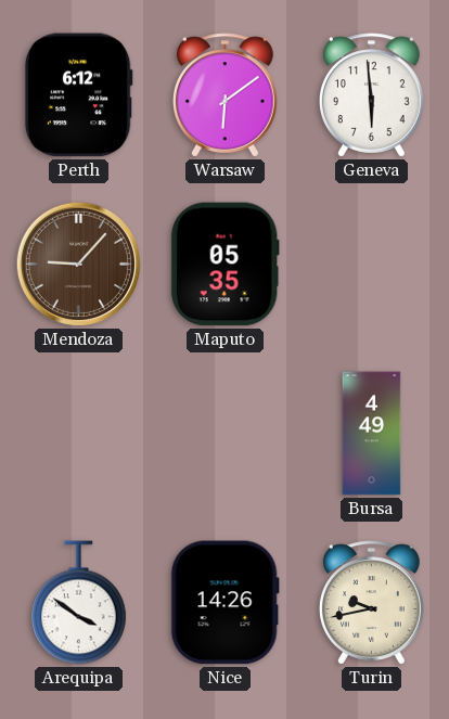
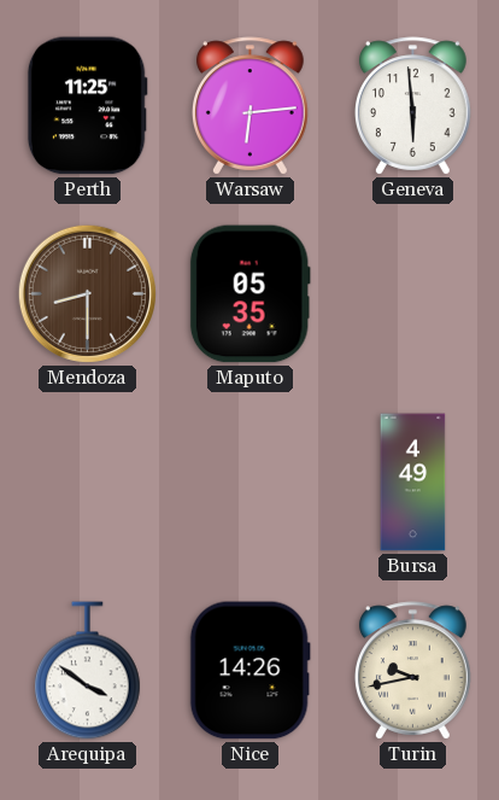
Perth: 6:12 -> 11:25 (87, 106)
Warsaw: 6:09 -> 6:14 (251, 106)
Mendoza: 9:07 -> 8:30 (87, 293)
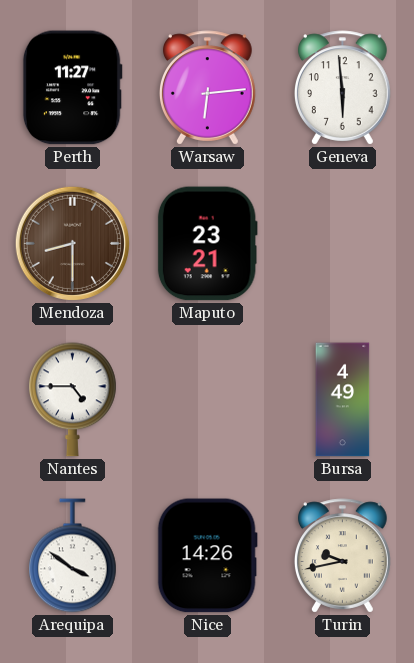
Perth: 11:25 -> 11:27 (72, 88)
Maputo: 05:35 -> 23:21 (207, 244)
Nantes: none -> 4:45 (73, 400)
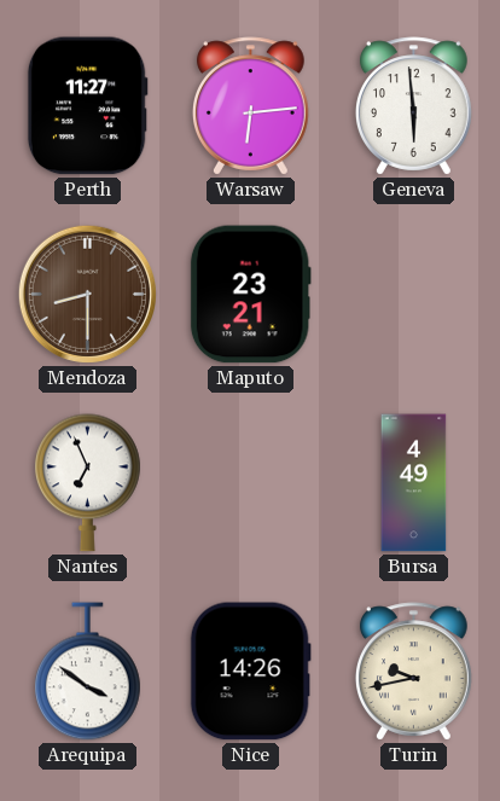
Nantes: 4:45 -> 6:56 (88, 483)
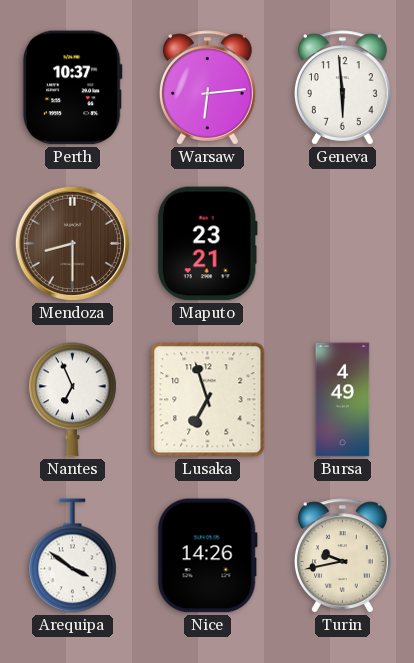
Perth: 11:27 -> 10:37 (72, 88)
Lusaka: none -> 6:57 (208, 400)
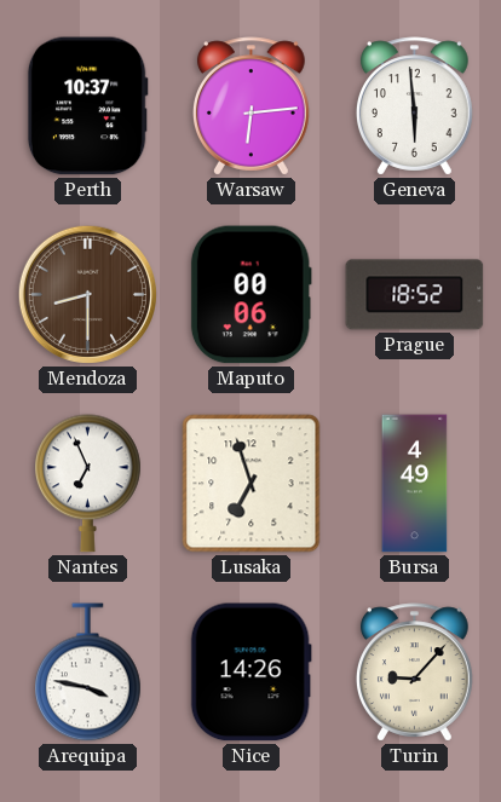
Maputo: 23:21 -> 00:06 (250, 295)
Prague: none -> 18:52 (415, 295)
Arequipa: 3:51 -> 3:47 (88, 673)
Turin: 9:43 -> 9:07 (415, 673)
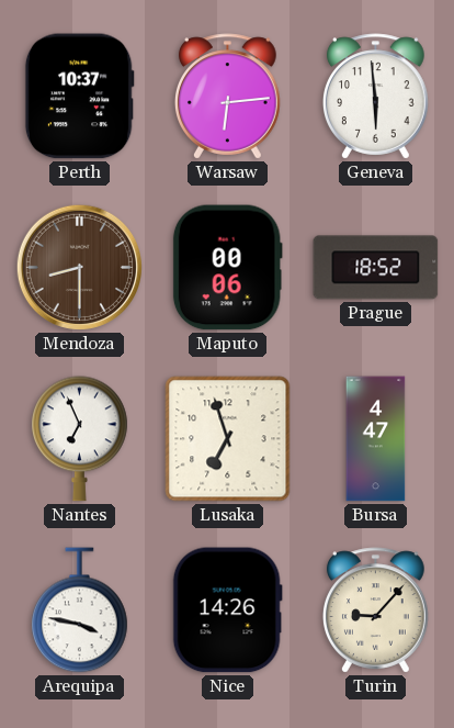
Bursa: 4:49 -> 4:47 (376, 439)
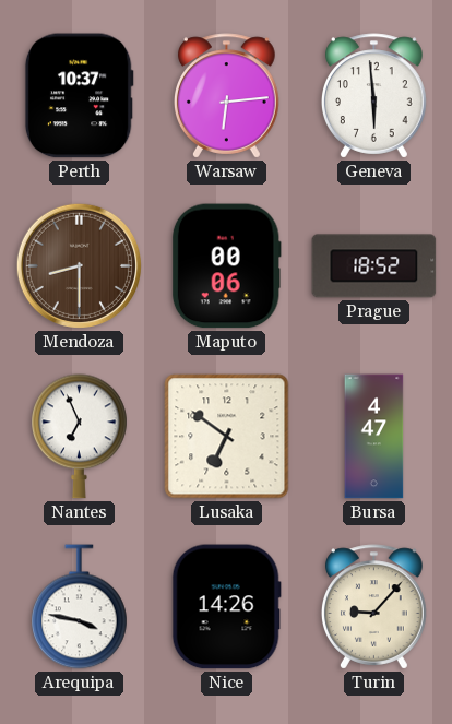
Lusaka: 6:57 -> 6:51 (227, 437)
